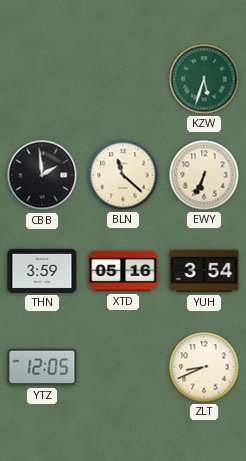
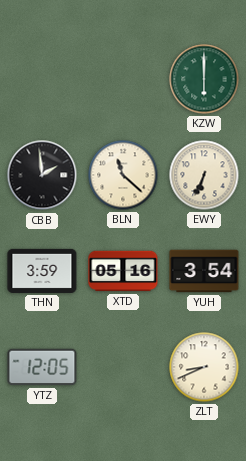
KZW: 5:33 -> 6:00 (204, 79)
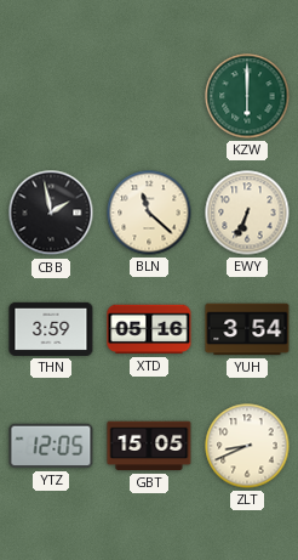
CBB: 1:59 -> 1:58 (51, 213)
GBT: none -> 15:05 (149, 446)
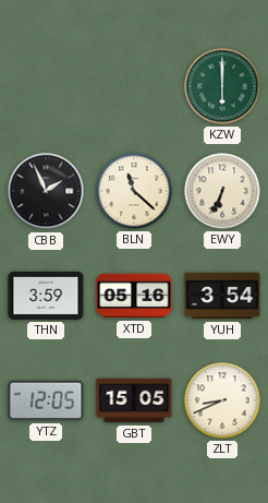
CBB: 1:58 -> 1:56 (46, 191)
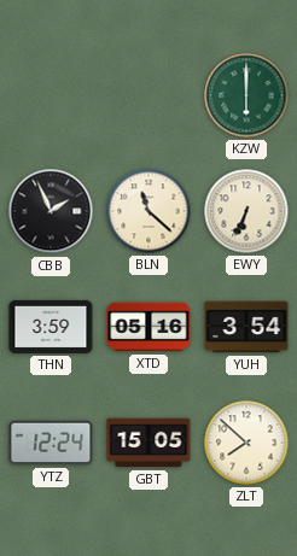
YTZ: 12:05 -> 12:24 (51, 443)
ZLT: 8:41 -> 7:52 (246, 443)
